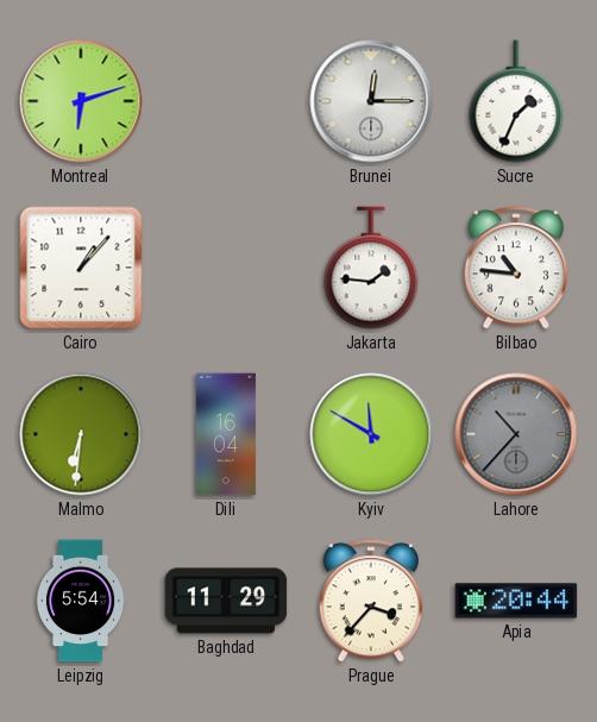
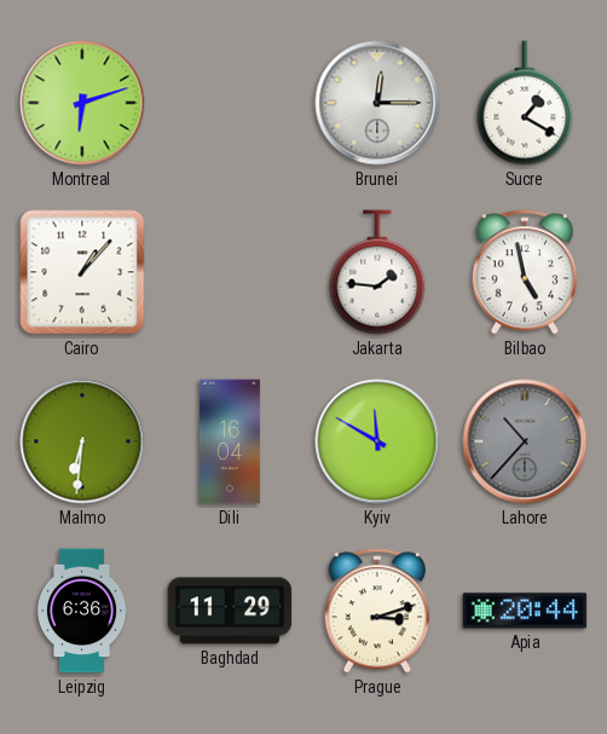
Sucre: 1:34 -> 1:20 (525, 103)
Bilbao: 10:46 -> 4:58 (525, 272)
Leipzig: 5:54 -> 6:36 (82, 611)
Prague: 3:37 -> 3:12 (377, 611)
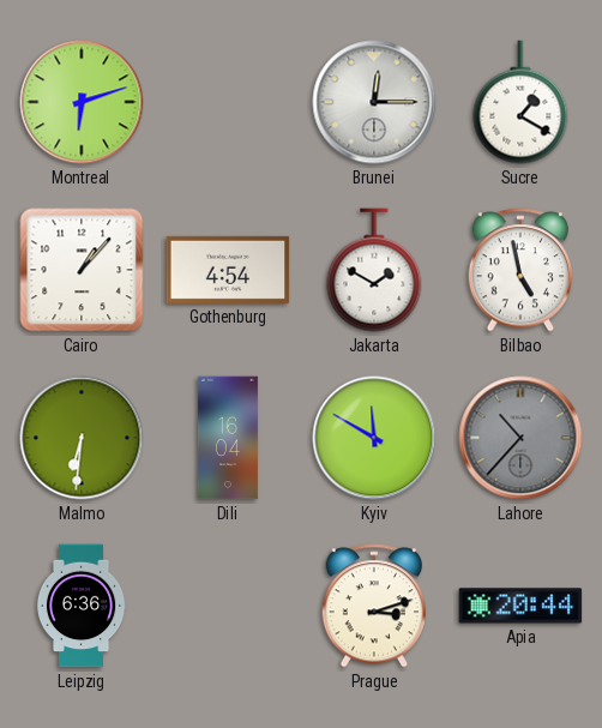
Gothenburg: none -> 4:54 (228, 270)
Jakarta: 1:46 -> 1:50 (374, 270)
Baghdad: 11:29 -> none (230, 611)
